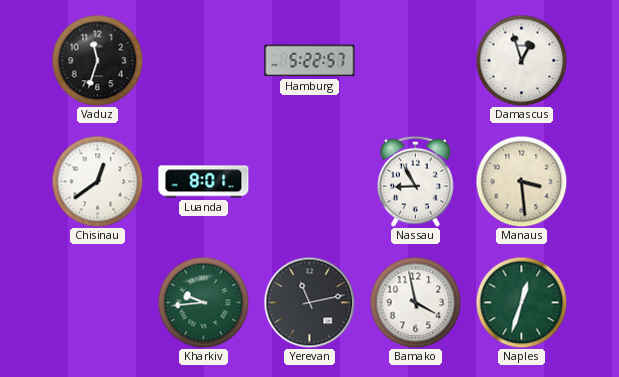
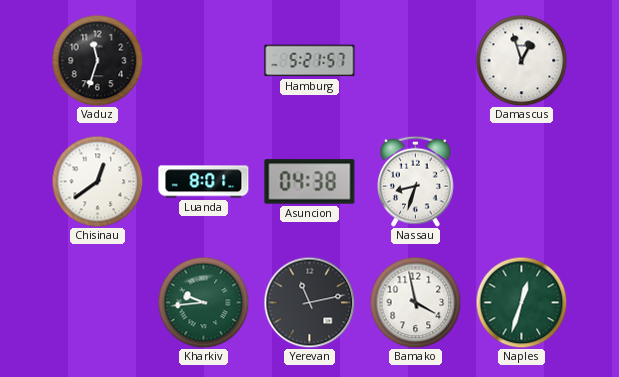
Hamburg: 5:22 -> 5:21 (310, 61)
Asuncion: none -> 04:38 (310, 182)
Nassau: 8:55 -> 8:33 (416, 181)
Manaus: 3:29 -> none (521, 181)
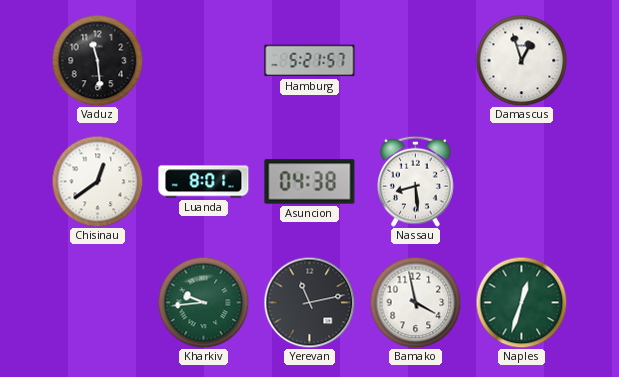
Vaduz: 11:33 -> 11:29 (97, 60)
Nassau: 8:33 -> 8:29 (416, 181)
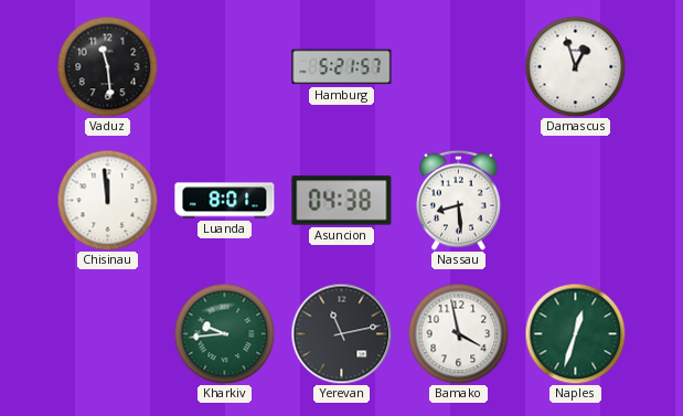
Chisinau: 12:39 -> 11:59 (107, 200)
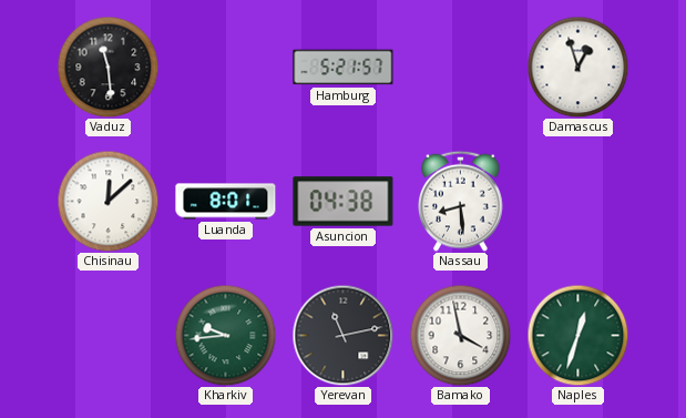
Chisinau: 11:59 -> 12:08 (107, 201)
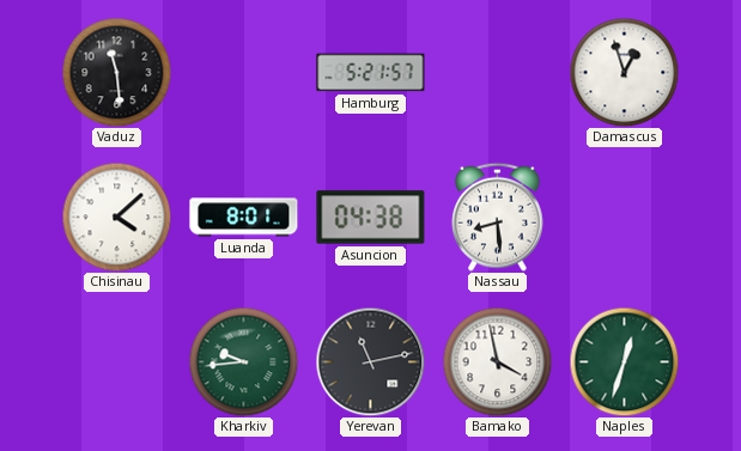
Chisinau: 12:08 -> 4:08 (116, 217)
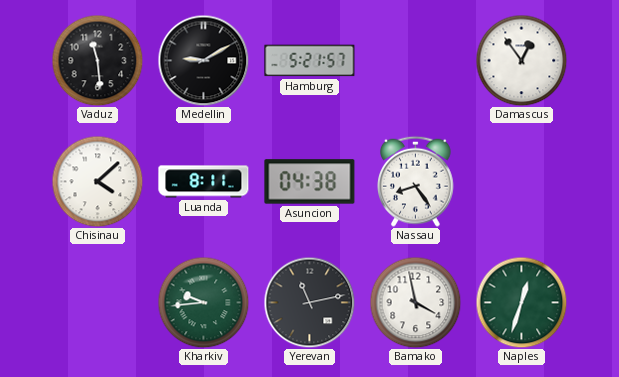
Medellin: none -> 9:10 (203, 60)
Damascus: 12:57 -> 12:54 (521, 60)
Luanda: 8:01 -> 8:11 (204, 182)
Nassau: 8:29 -> 8:24 (416, 181)
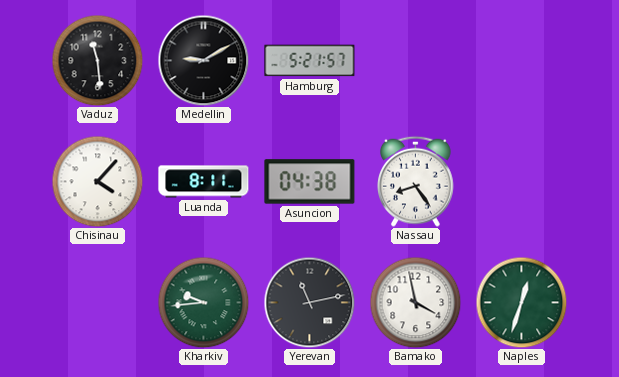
Damascus: 12:54 -> none (521, 60)
Chisinau: 4:08 -> 4:07 (97, 181)
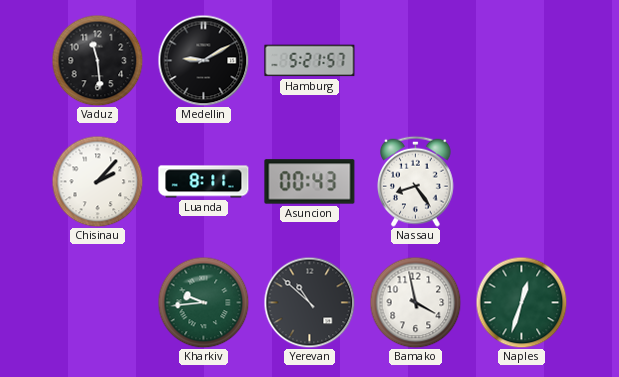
Chisinau: 4:07 -> 2:07 (97, 181)
Asuncion: 04:38 -> 00:43 (310, 182)
Yerevan: 11:13 -> 10:52 (309, 302)
